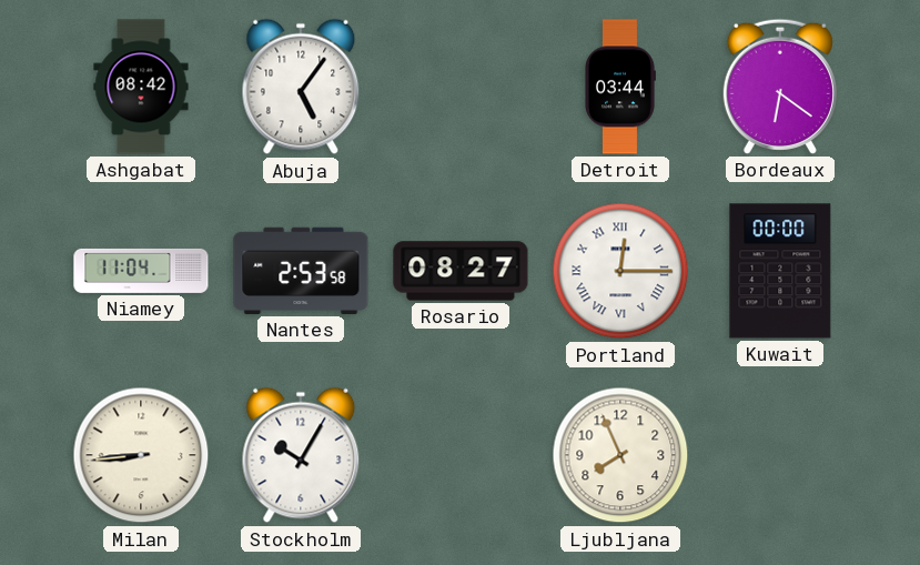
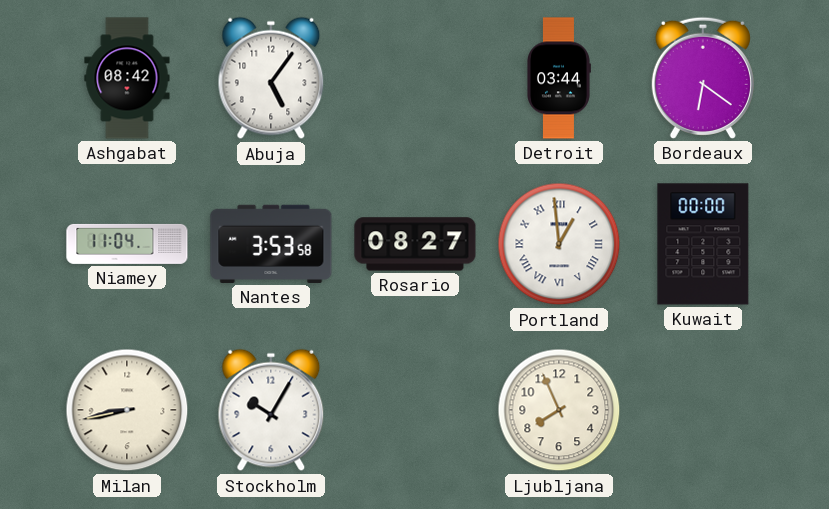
Nantes: 2:53 -> 3:53 (271, 244)
Portland: 12:15 -> 12:59 (559, 244)
Milan: 8:44 -> 8:43 (127, 410)
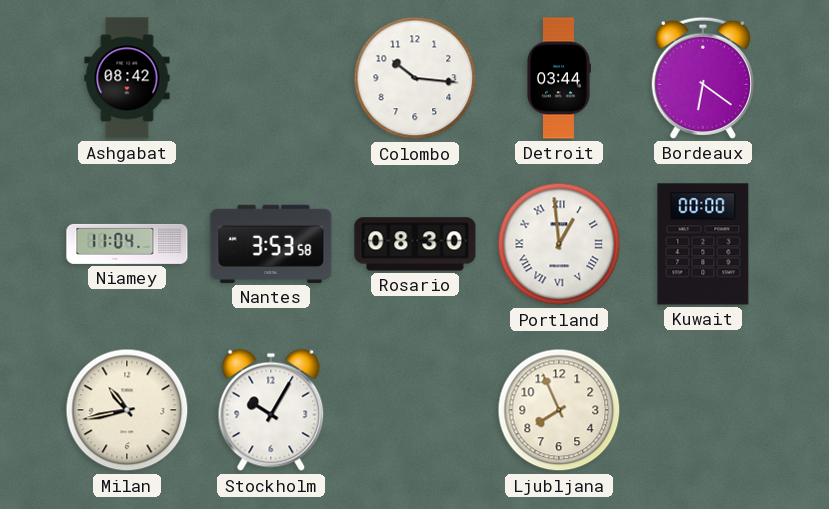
Abuja: 5:06 -> none (271, 78)
Colombo: none -> 10:16 (415, 78)
Rosario: 08:27 -> 08:30 (415, 244)
Milan: 8:43 -> 10:43 (127, 410)
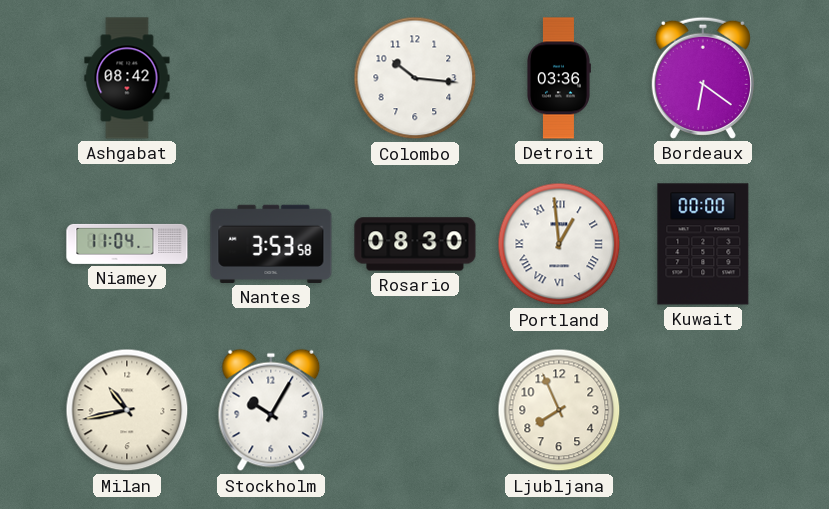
Detroit: 03:44 -> 03:36 (559, 78)
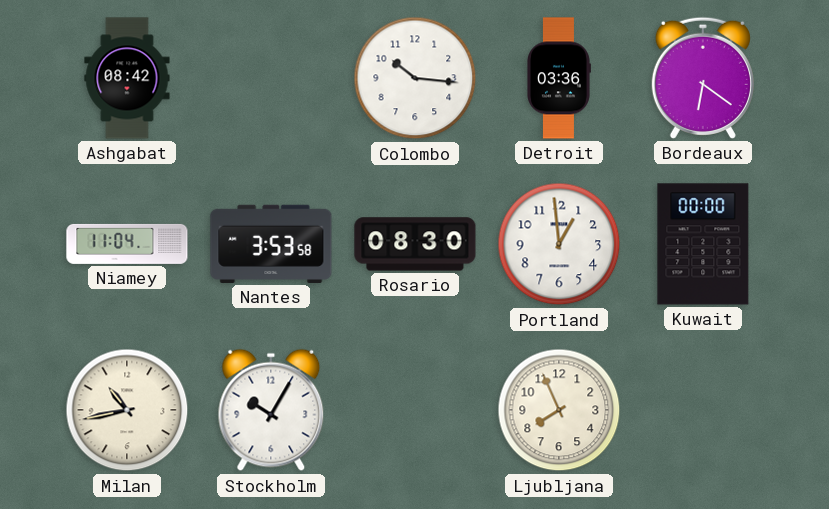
Portland numerals: Roman -> Arabic (559, 244)
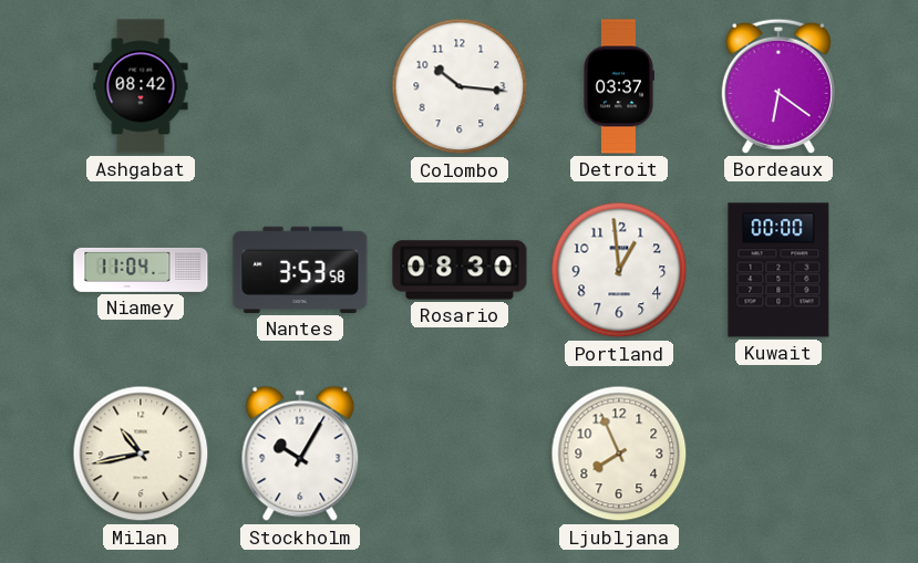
Detroit: 03:36 -> 03:37 (619, 86)
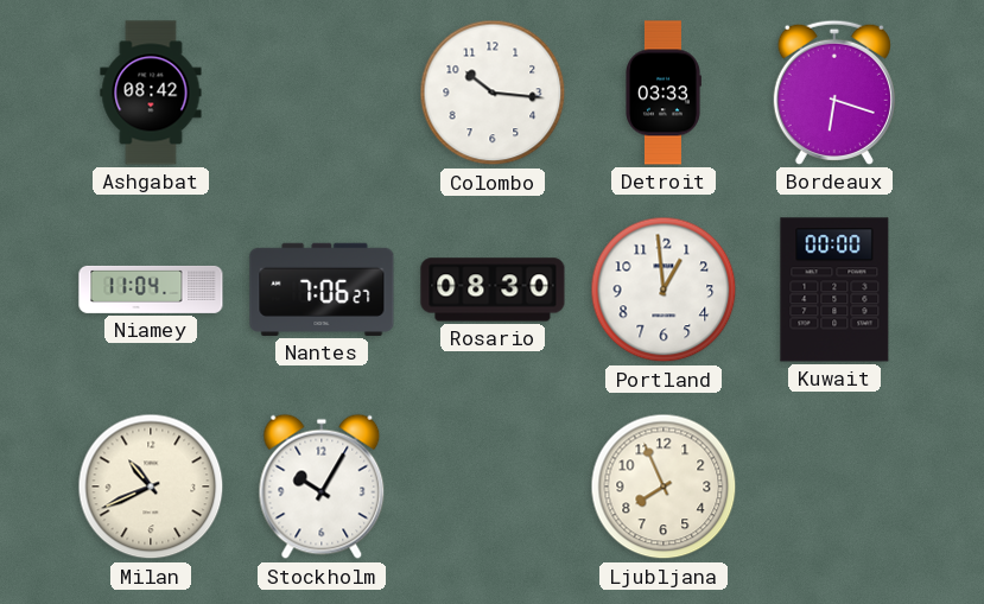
Detroit: 03:37 -> 03:33 (664, 93)
Bordeaux: 6:21 -> 6:18 (834, 93)
Nantes: 3:53 -> 7:06 (322, 290)
Milan: 10:43 -> 10:41 (151, 487)
